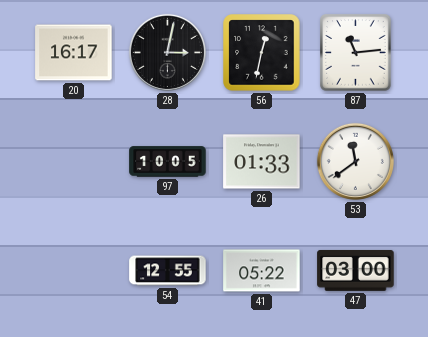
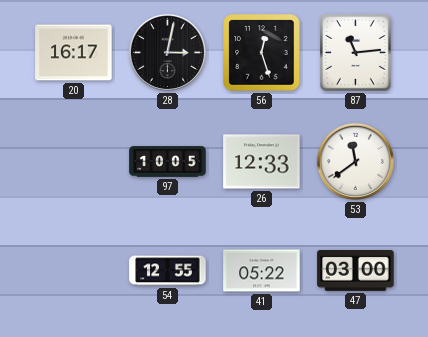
56: 12:32 -> 12:27 (262, 53)
26: 01:33 -> 12:33 (262, 162)
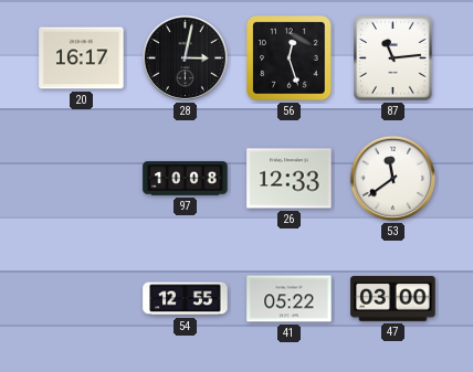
97: 10:05 -> 10:08 (186, 179)
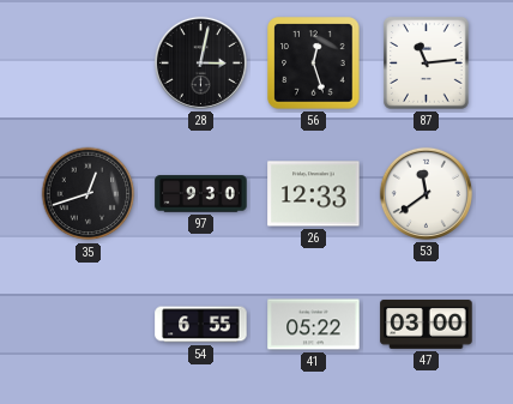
20: 16:17 -> none (82, 59)
35: none -> 12:42 (89, 194)
97: 10:08 -> 9:30 (201, 194)
54: 12:55 -> 6:55 (201, 325)
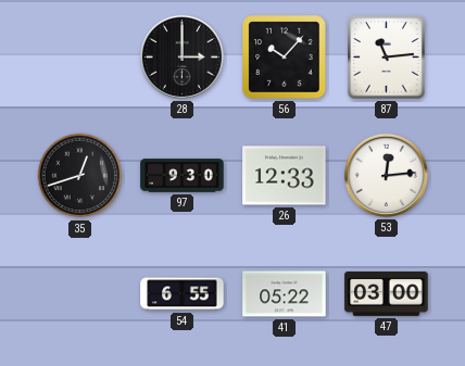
28: 3:02 -> 3:00 (181, 56)
56: 12:27 -> 10:07 (285, 58)
53: 11:39 -> 12:14 (386, 175)
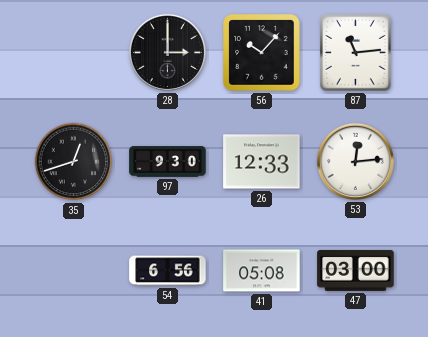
54: 6:55 -> 6:56 (168, 271)
41: 05:22 -> 05:08 (262, 271)
